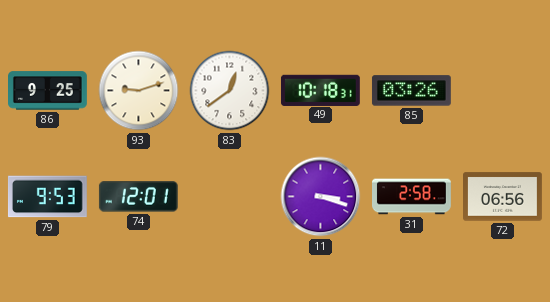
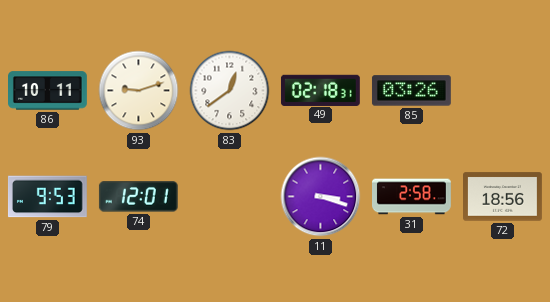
86: 9:25 -> 10:11 (48, 91)
49: 10:18 -> 02:18 (320, 90)
72: 06:56 -> 18:56 (503, 197)
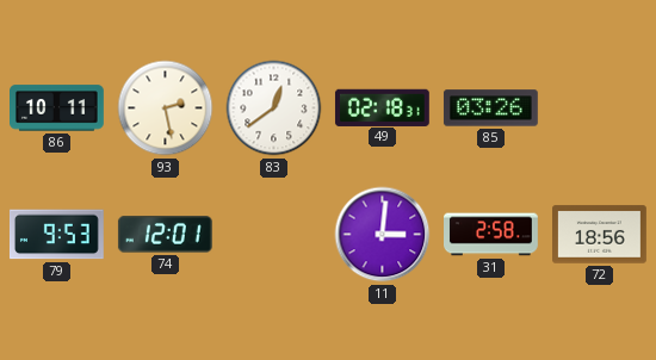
93: 9:12 -> 2:28 (166, 108)
11: 3:18 -> 3:01 (383, 235)
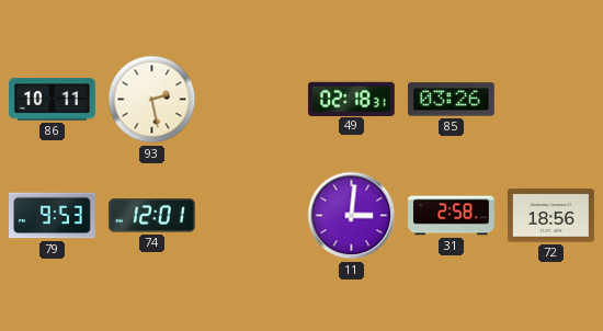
83: 12:39 -> none (274, 108)
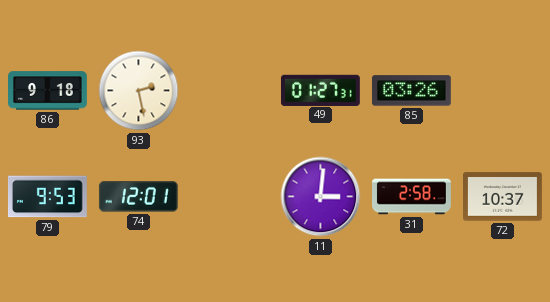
86: 10:11 -> 9:18 (48, 91)
49: 02:18 -> 01:27 (320, 90)
72: 18:56 -> 10:37 (503, 197)
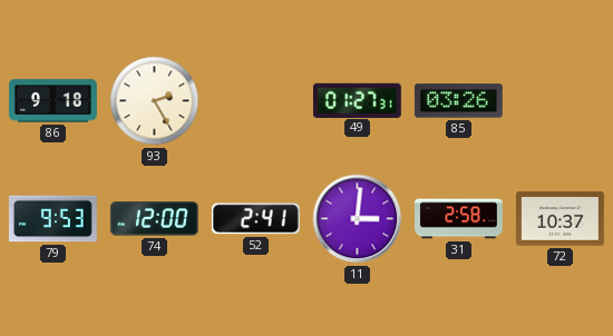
93: 2:28 -> 2:25 (155, 101)
74: 12:01 -> 12:00 (154, 219)
52: none -> 2:41 (255, 219)
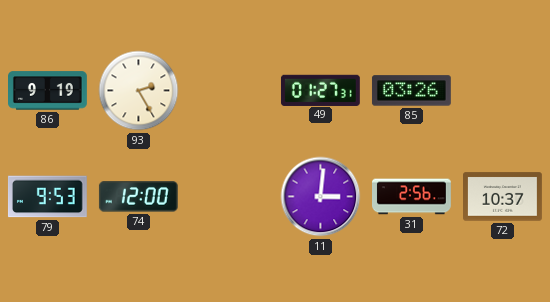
86: 9:18 -> 9:19 (48, 91)
52: 2:41 -> none (255, 219)
31: 2:58 -> 2:56 (412, 197)
